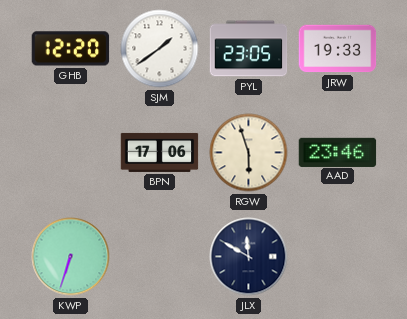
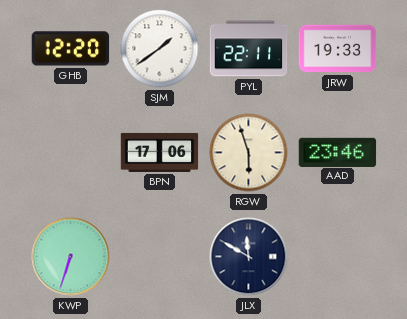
PYL: 23:05 -> 22:11 (249, 49)
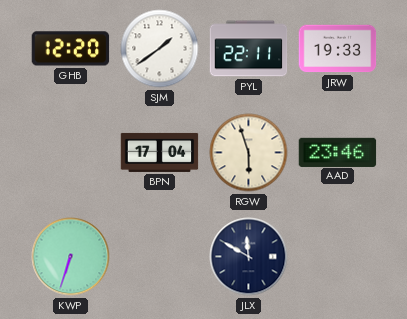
BPN: 17:06 -> 17:04 (160, 152)
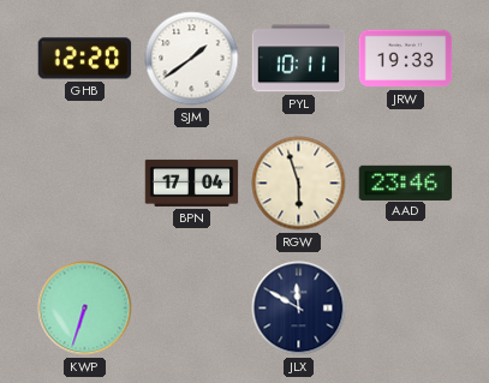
PYL: 22:11 -> 10:11 (299, 59)
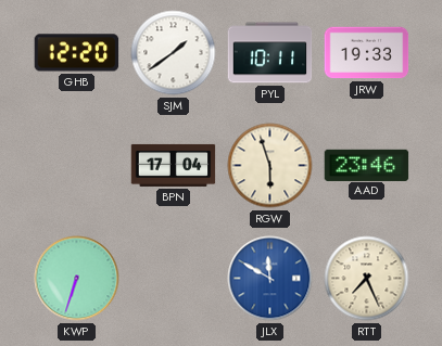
JLX dial: navy -> blue (270, 279)
RTT: none -> 7:26 (367, 279)
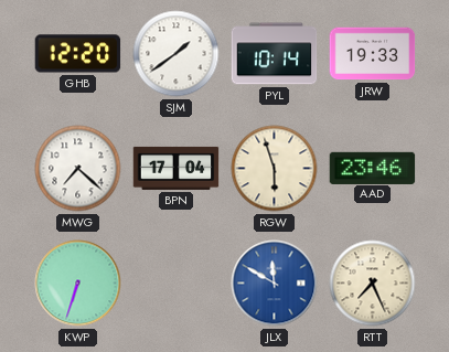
PYL: 10:11 -> 10:14 (275, 54)
MWG: none -> 7:22 (78, 169)
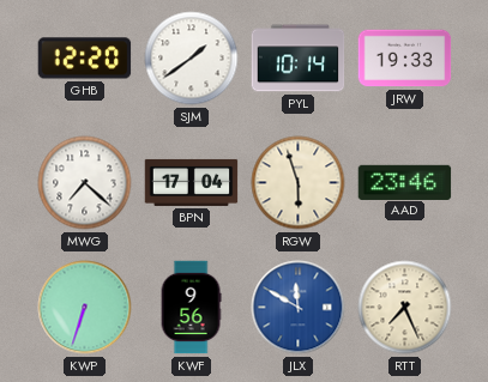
KWF: none -> 9:56 (191, 308)
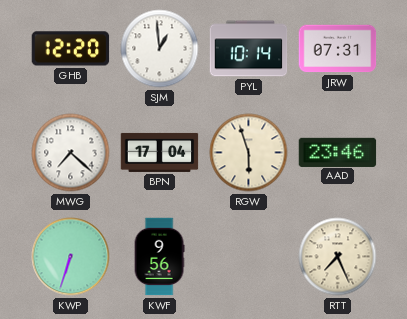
SJM: 1:39 -> 12:59 (160, 49)
JRW: 19:33 -> 07:31 (338, 49)
JLX: 11:50 -> none (299, 308)
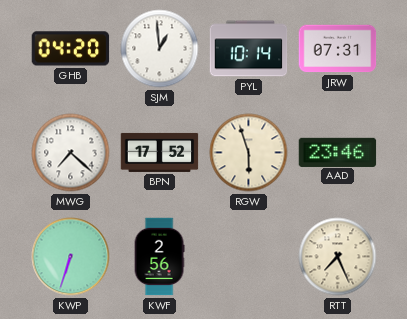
GHB: 12:20 -> 04:20 (71, 49)
BPN: 17:04 -> 17:52 (160, 152)
KWF: 9:56 -> 2:56 (159, 257)
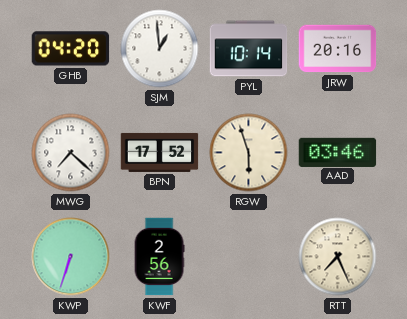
JRW: 07:31 -> 20:16 (338, 49)
AAD: 23:46 -> 03:46 (338, 152)
